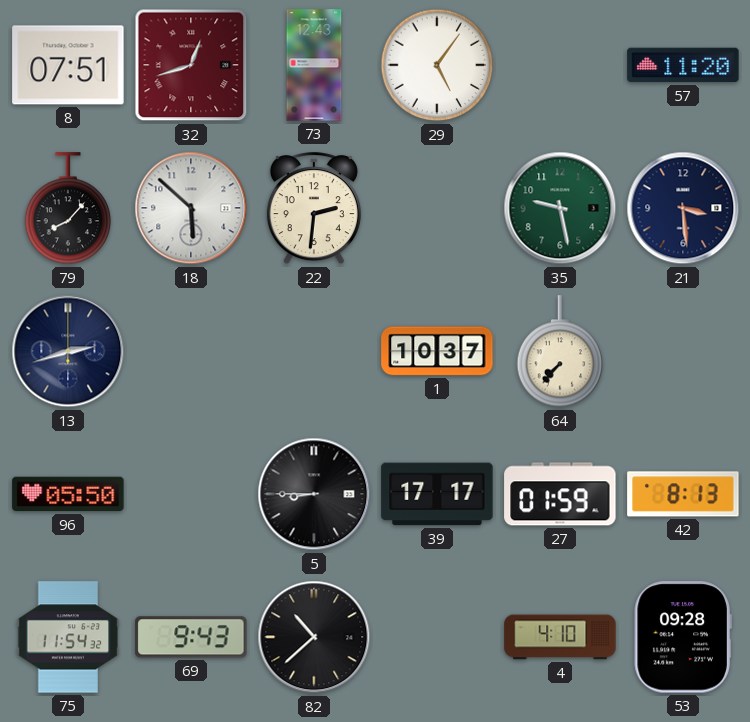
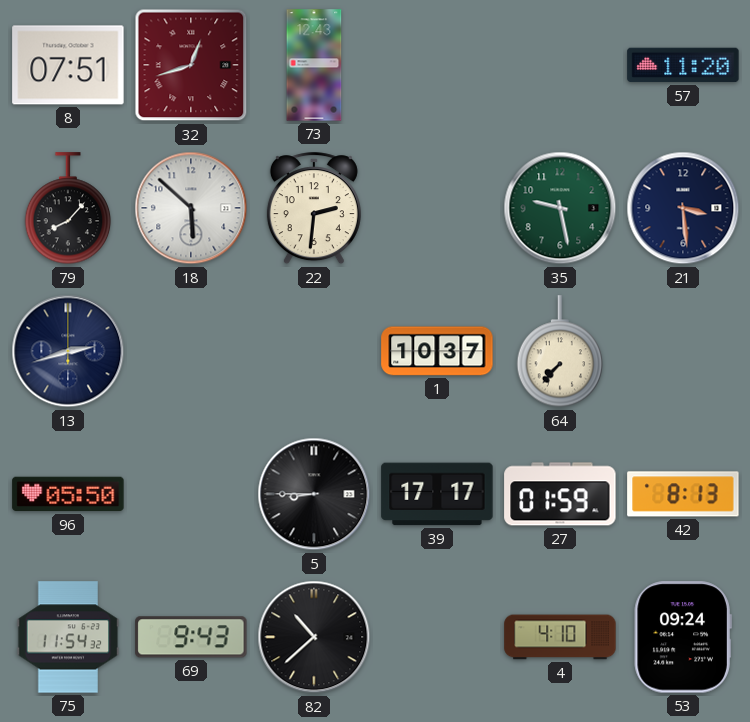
29: 5:06 -> none (437, 65)
53: 09:28 -> 09:24 (683, 637)
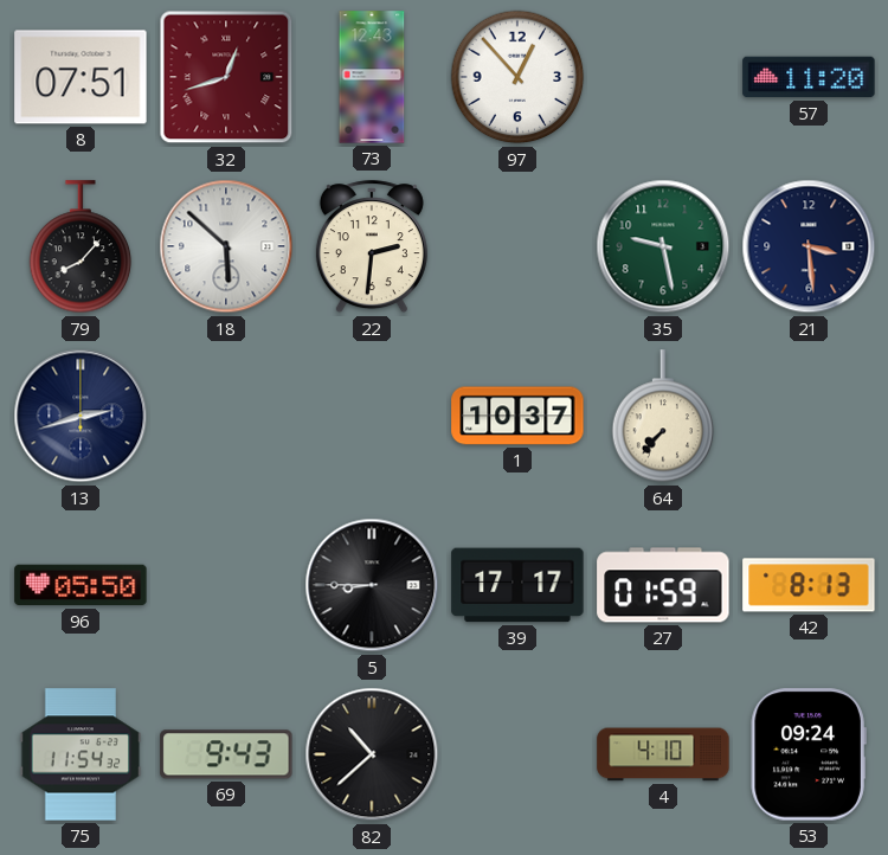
97: none -> 12:53 (517, 77)
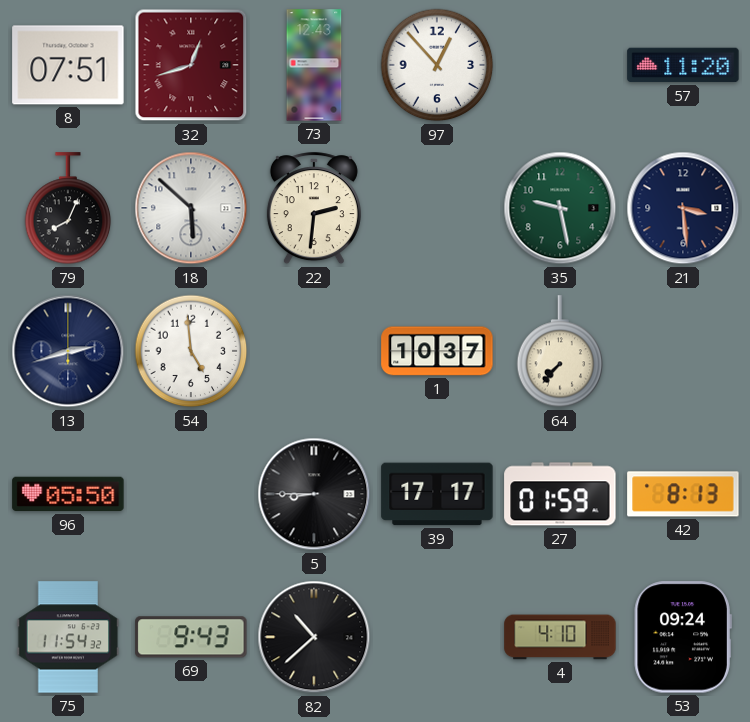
79: 8:07 -> 8:04 (68, 209)
54: none -> 4:59 (191, 351)
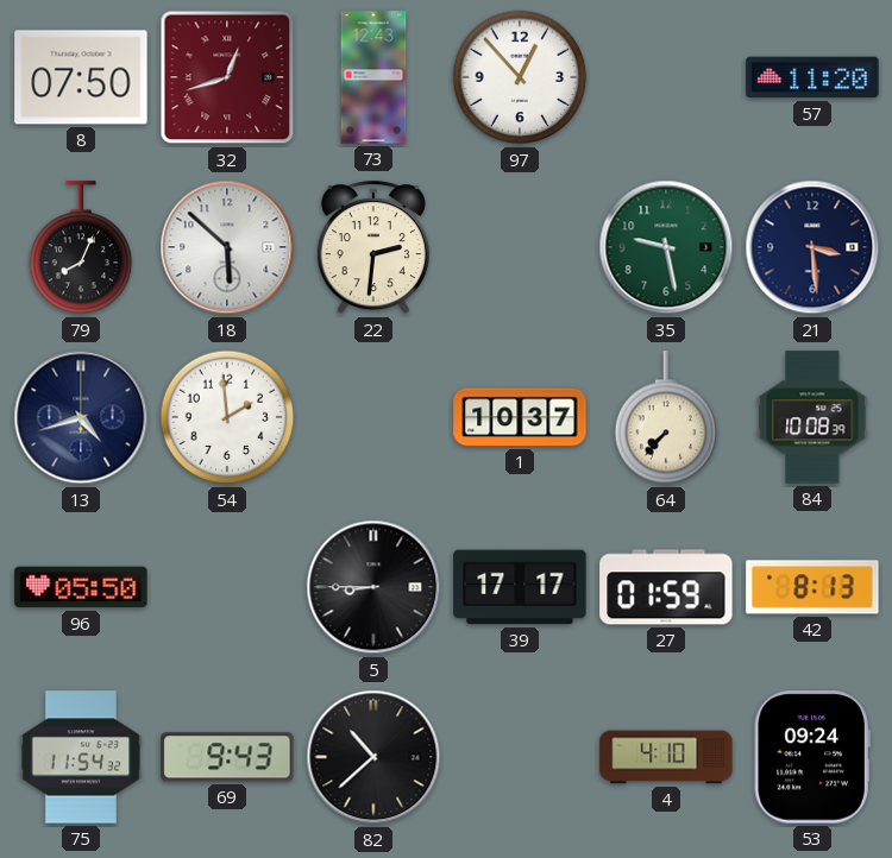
8: 07:51 -> 07:50 (81, 77)
13: 2:42 -> 4:42 (81, 417)
54: 4:59 -> 1:59 (227, 417)
84: none -> 10:08 (812, 417)
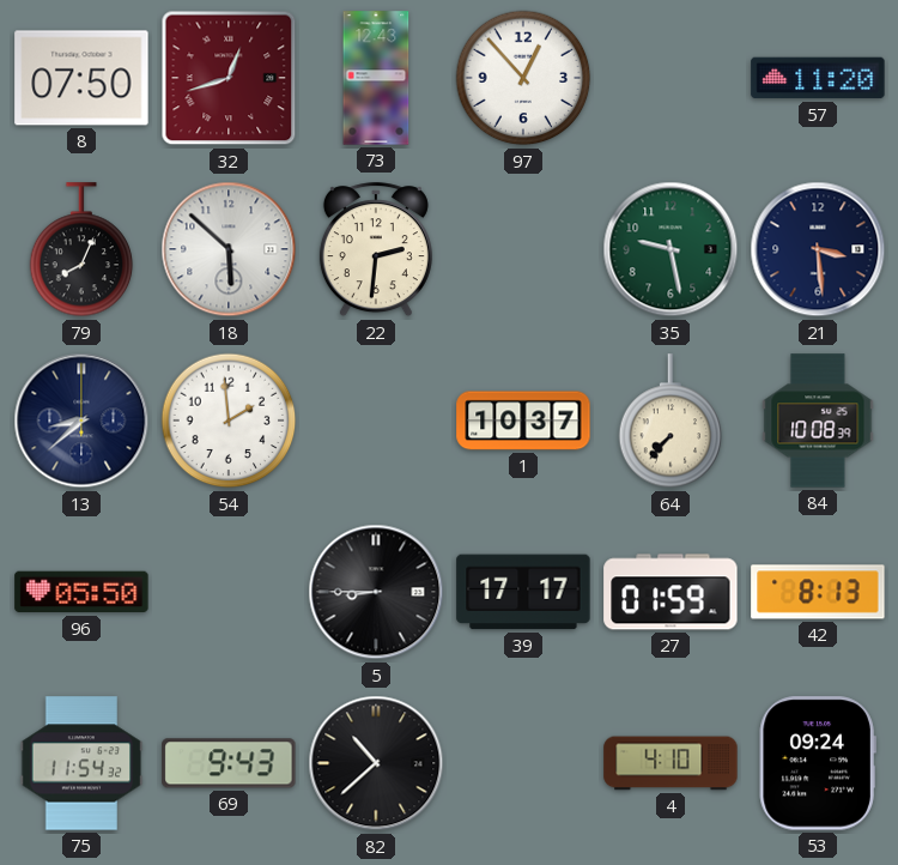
13: 4:42 -> 8:38 (81, 421)
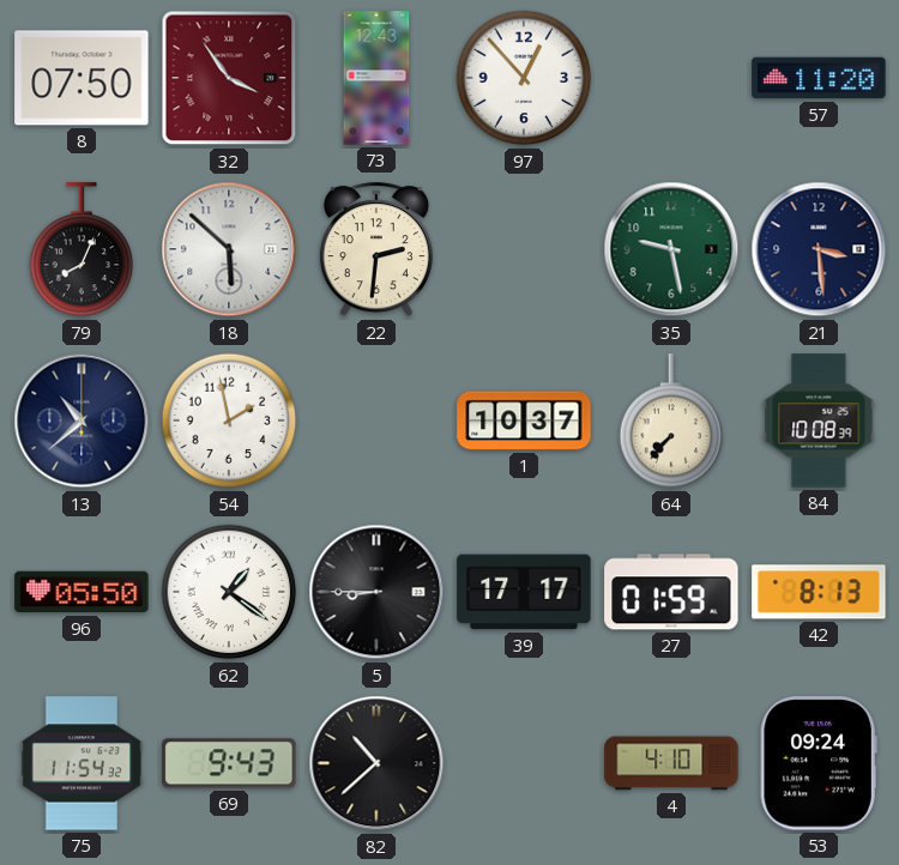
32: 12:42 -> 3:54 (229, 78)
13: 8:38 -> 10:38 (82, 421)
54: 1:59 -> 1:58 (229, 421)
62: none -> 1:21 (229, 592)
